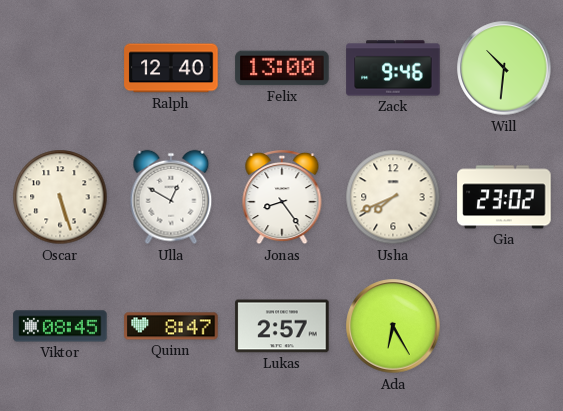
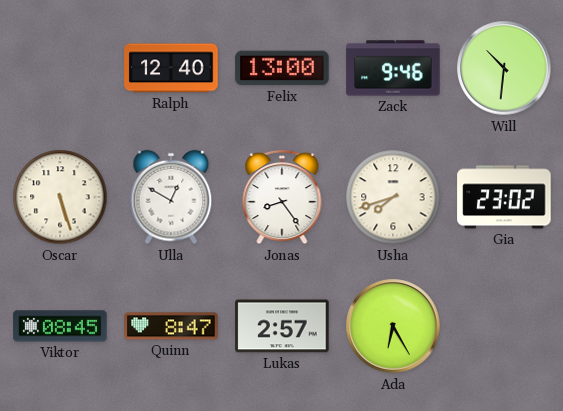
Usha: 7:41 -> 7:42 (393, 197)
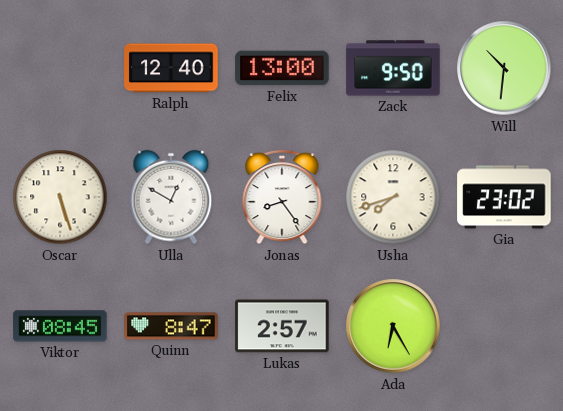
Zack: 9:46 -> 9:50 (393, 68)
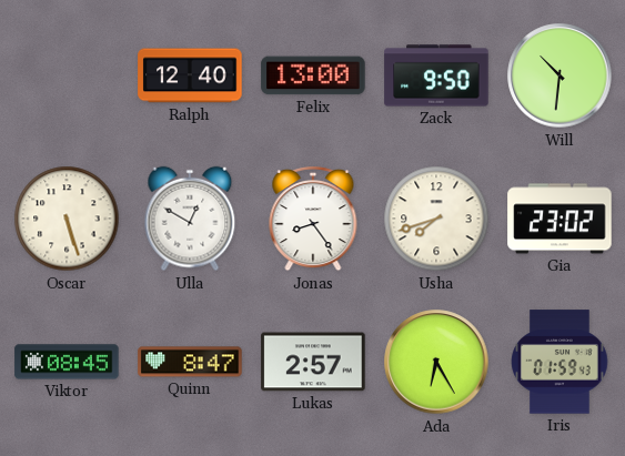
Iris: none -> 01:59 (560, 362)
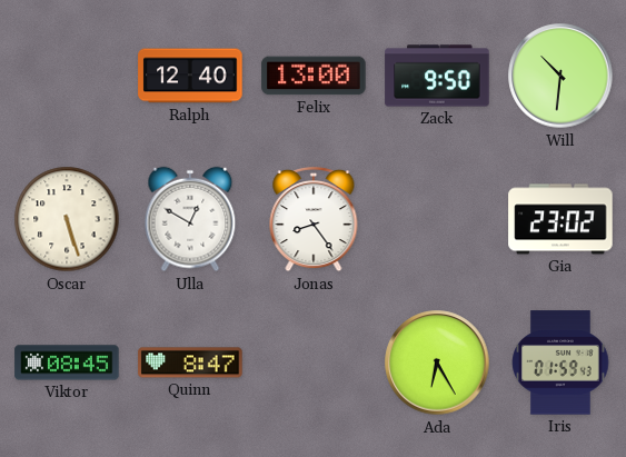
Usha: 7:42 -> none (436, 219)
Lukas: 2:57 -> none (313, 362)
